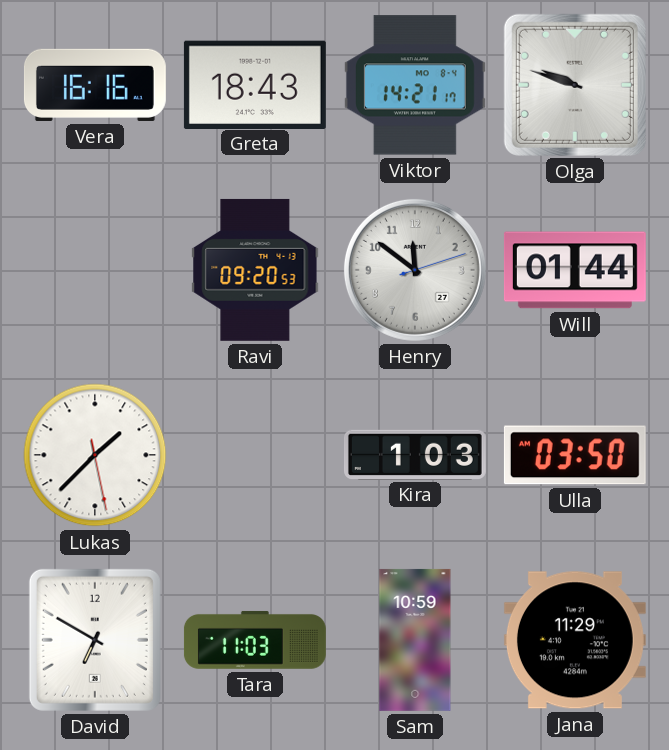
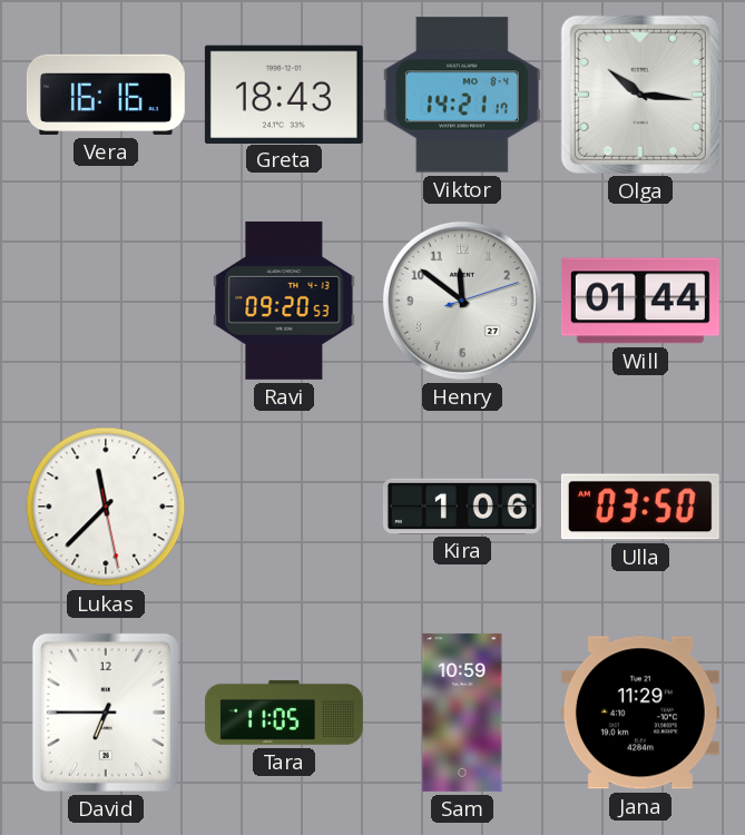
Olga: 9:48 -> 10:16 (640, 95)
Lukas: 1:37 -> 11:37 (106, 507)
Kira: 1:03 -> 1:06 (462, 505)
David: 6:50 -> 6:45 (106, 713)
Tara: 11:03 -> 11:05 (284, 713)
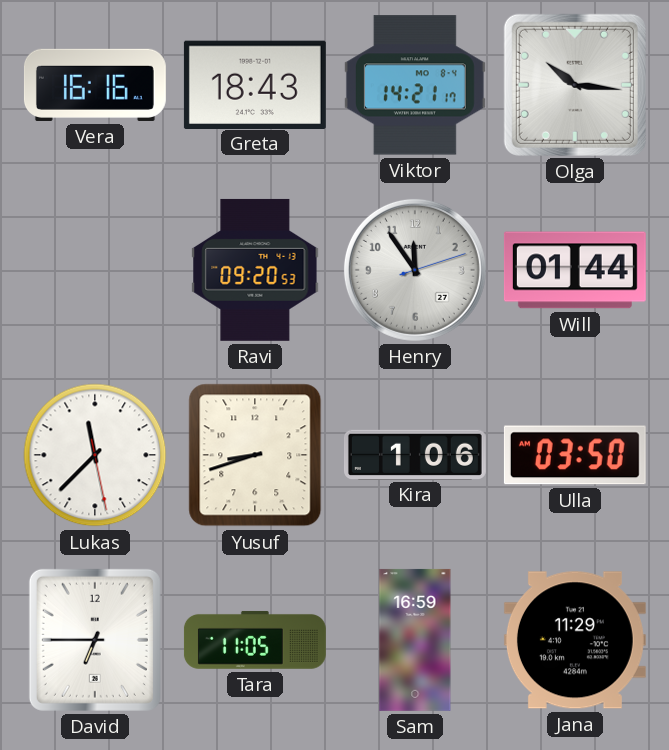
Henry: 11:51 -> 11:54 (415, 270)
Yusuf: none -> 8:42 (255, 455)
Sam: 10:59 -> 16:59 (415, 640)
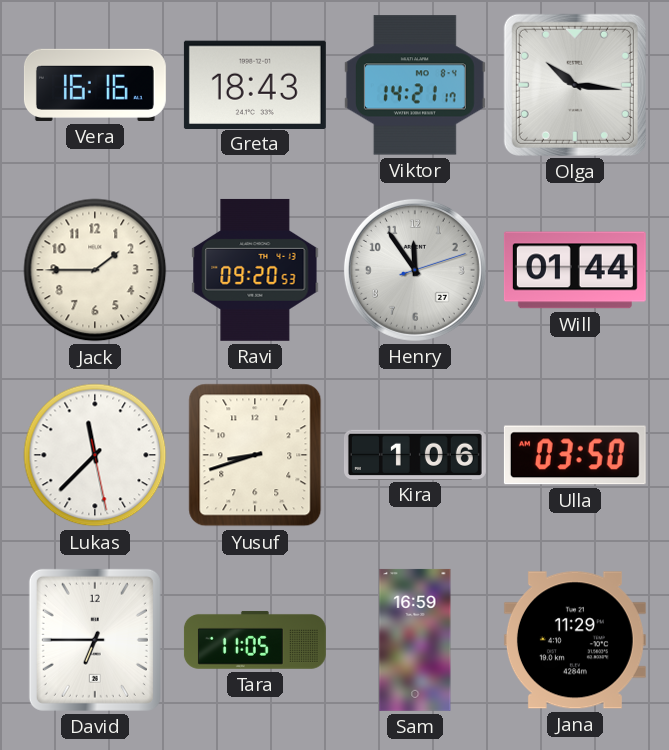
Jack: none -> 1:45 (95, 270)
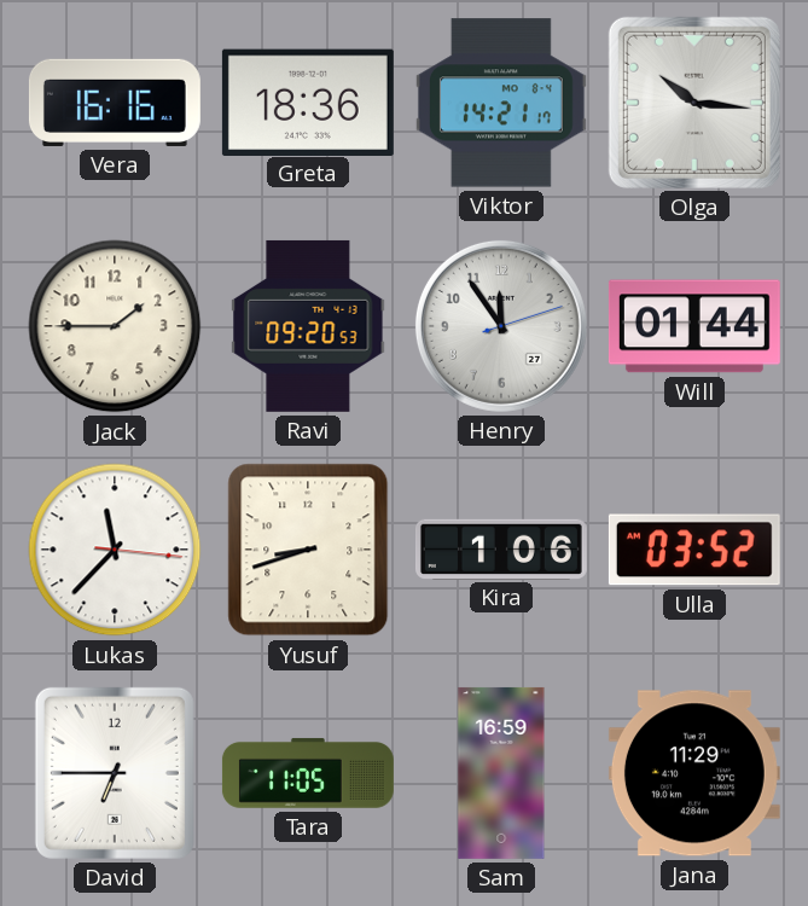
Greta: 18:43 -> 18:36 (308, 101)
Lukas: 11:37:28 -> 11:37:16 (115, 550)
Ulla: 03:50 -> 03:52 (694, 550)
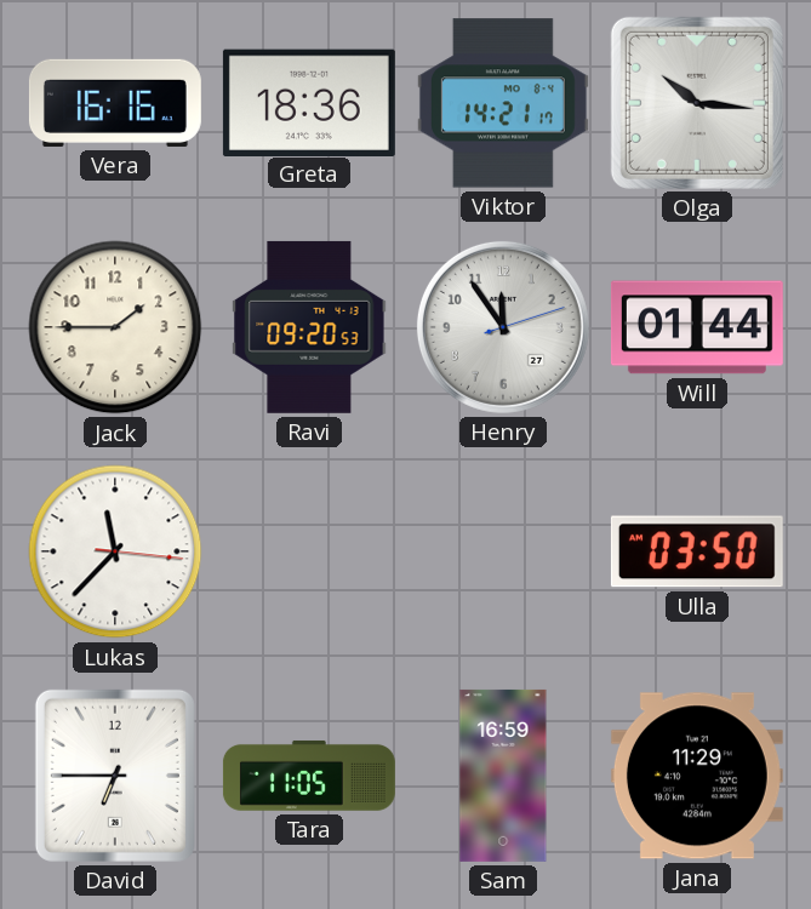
Yusuf: 8:42 -> none (308, 550)
Kira: 1:06 -> none (501, 548)
Ulla: 03:52 -> 03:50 (697, 551)
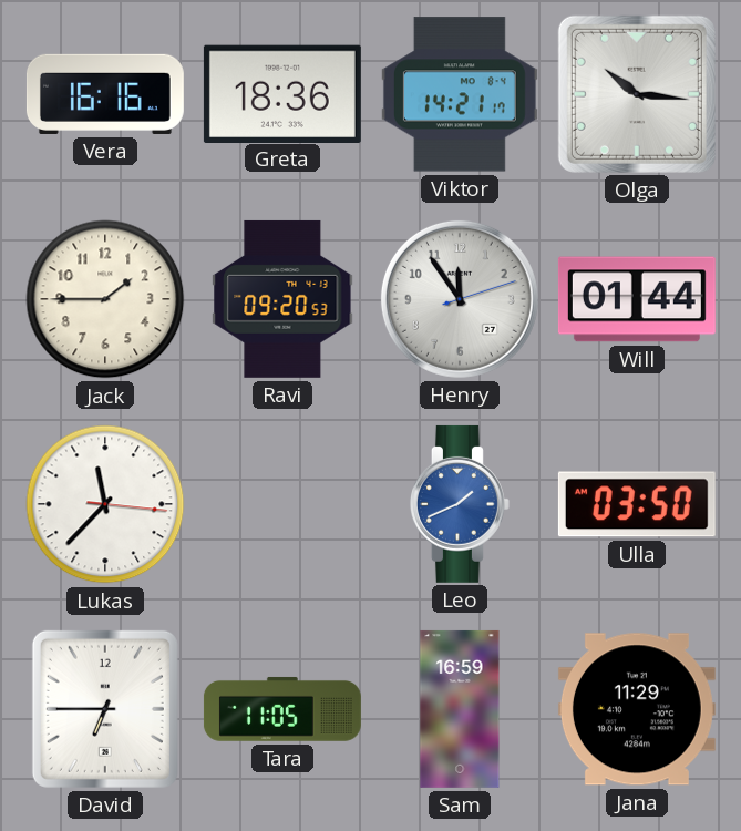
Leo: none -> 1:41 (460, 504)
